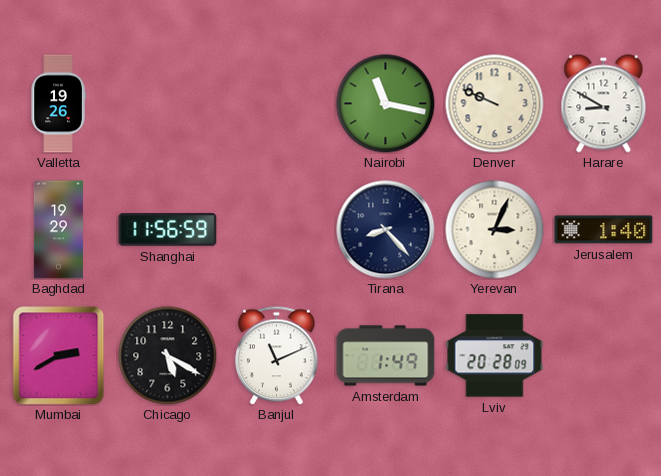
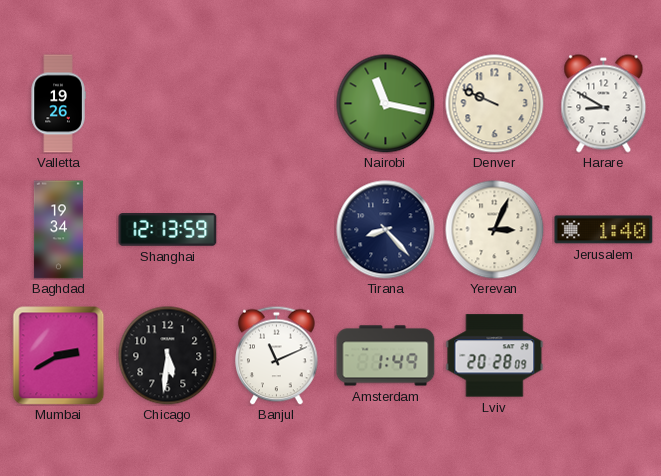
Baghdad: 19:29 -> 19:34 (58, 230)
Shanghai: 11:56 -> 12:13 (168, 230)
Chicago: 5:20 -> 5:31 (168, 356)
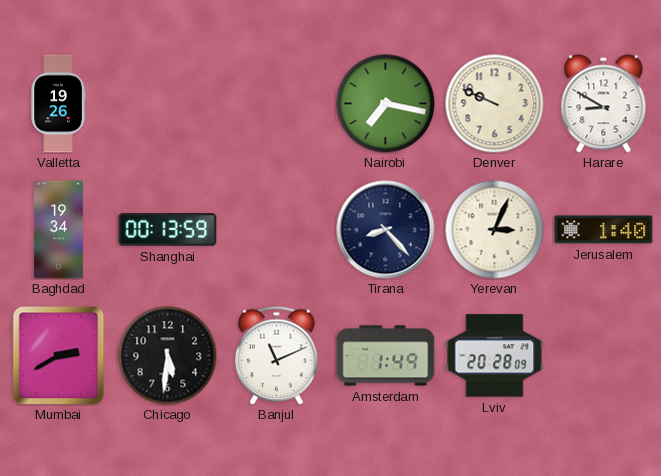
Nairobi: 11:17 -> 7:17 (386, 104)
Shanghai: 12:13 -> 00:13 (168, 230)
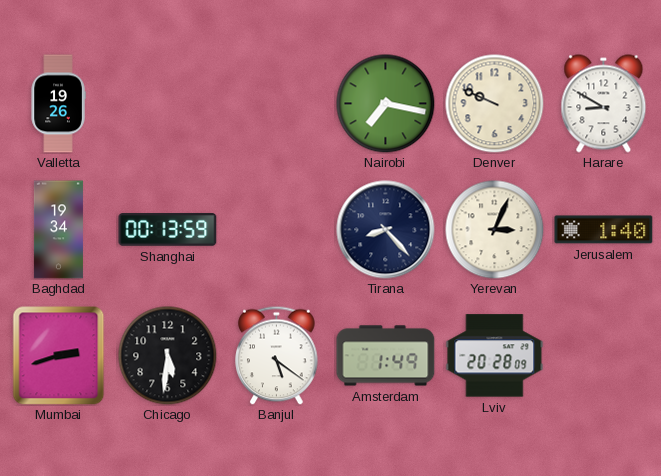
Mumbai: 2:40 -> 2:42 (59, 356)
Banjul: 11:11 -> 5:21 (277, 355)
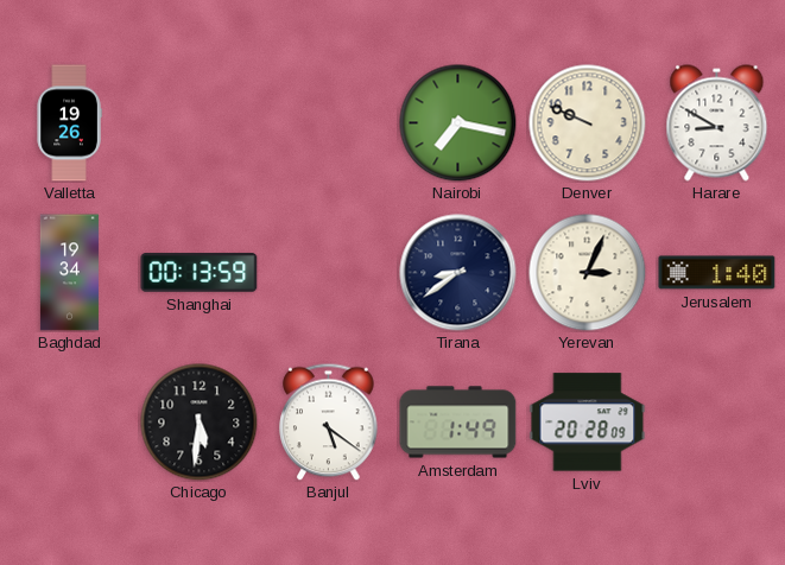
Tirana: 8:23 -> 8:39 (458, 273)
Mumbai: 2:42 -> none (59, 356)
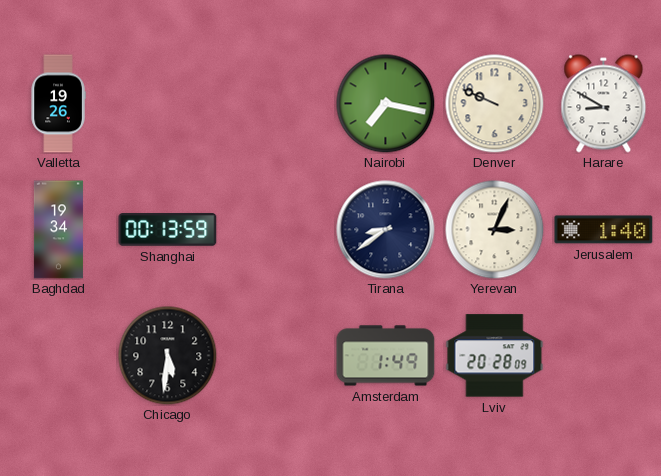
Banjul: 5:21 -> none (329, 421)
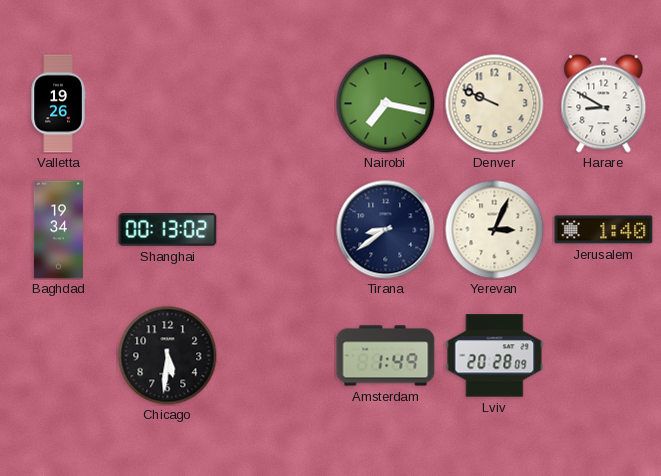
Shanghai: 00:13:59 -> 00:13:02 (168, 230)
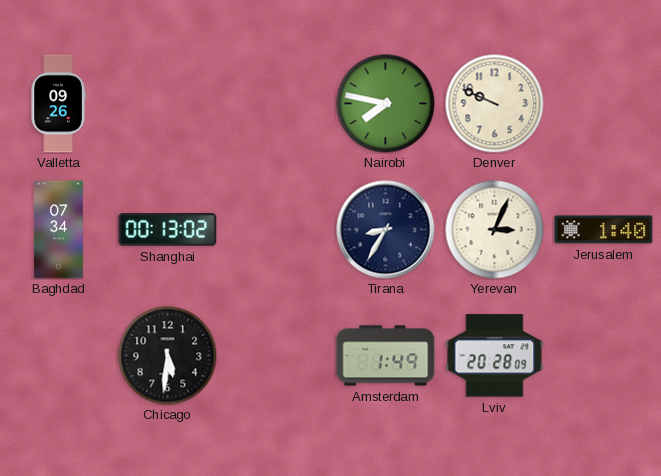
Valletta: 19:26 -> 09:26 (58, 104)
Nairobi: 7:17 -> 7:47 (386, 104)
Harare: 8:50 -> none (604, 104)
Baghdad: 19:34 -> 07:34 (58, 230)
Tirana: 8:39 -> 8:35 (386, 230)
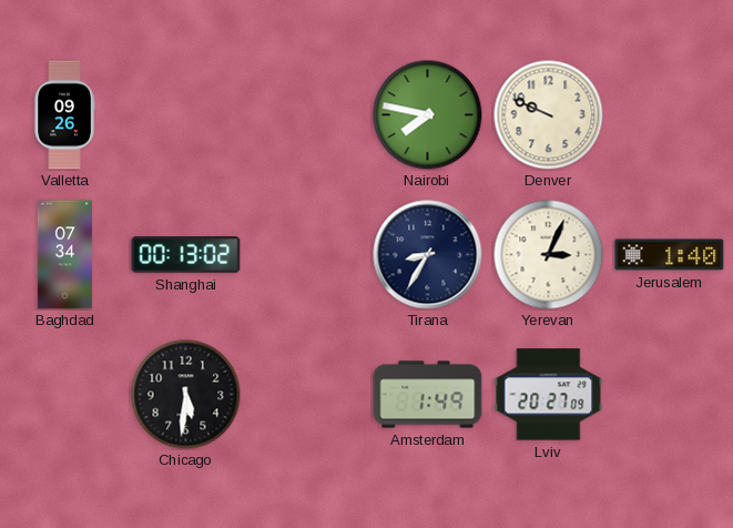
Lviv: 20:28 -> 20:27 (549, 395)
